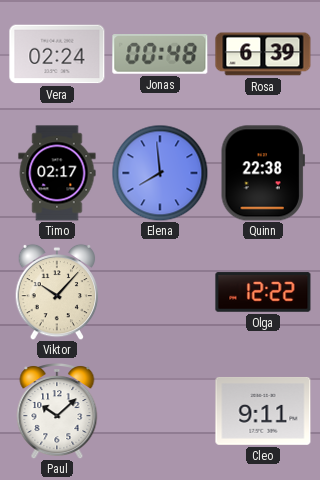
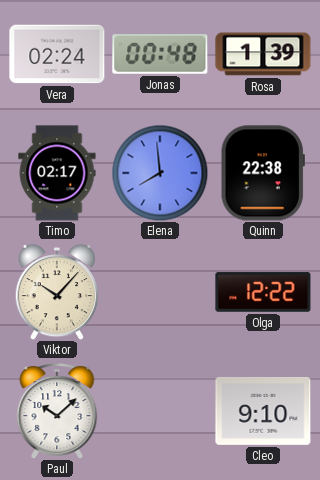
Rosa: 6:39 -> 1:39 (263, 54)
Cleo: 9:11 -> 9:10 (263, 411)
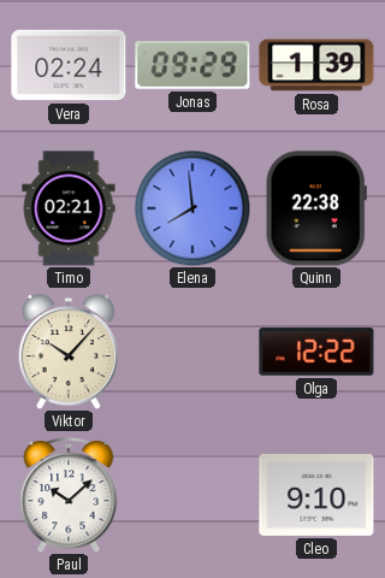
Jonas: 00:48 -> 09:29 (192, 66)
Timo: 02:17 -> 02:21 (69, 208)
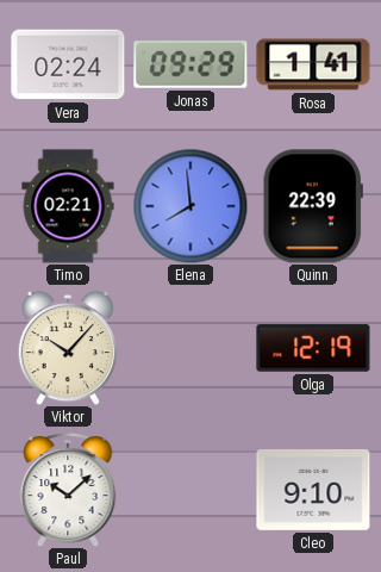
Rosa: 1:39 -> 1:41 (313, 64)
Quinn: 22:38 -> 22:39 (313, 206)
Olga: 12:22 -> 12:19 (313, 348)
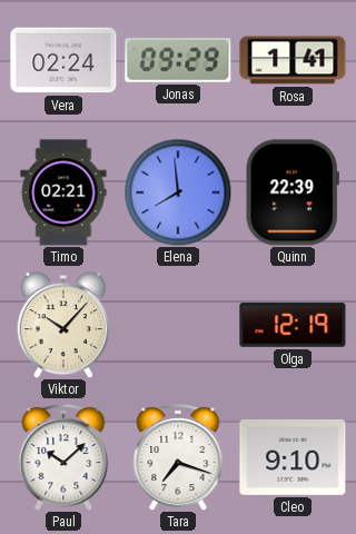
Tara: none -> 7:18 (178, 458)
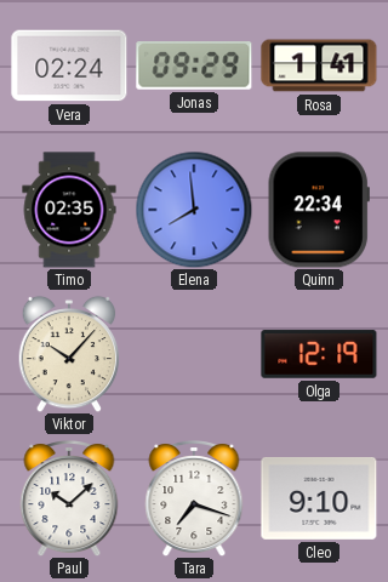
Timo: 02:21 -> 02:35 (69, 210)
Quinn: 22:39 -> 22:34 (319, 210)
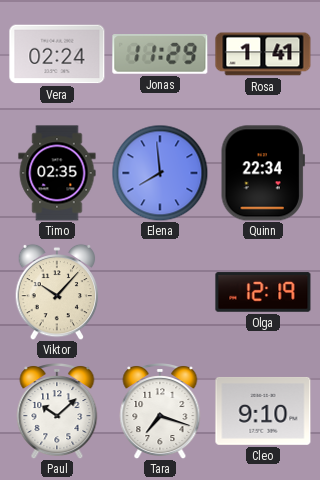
Jonas: 09:29 -> 11:29 (160, 55)
